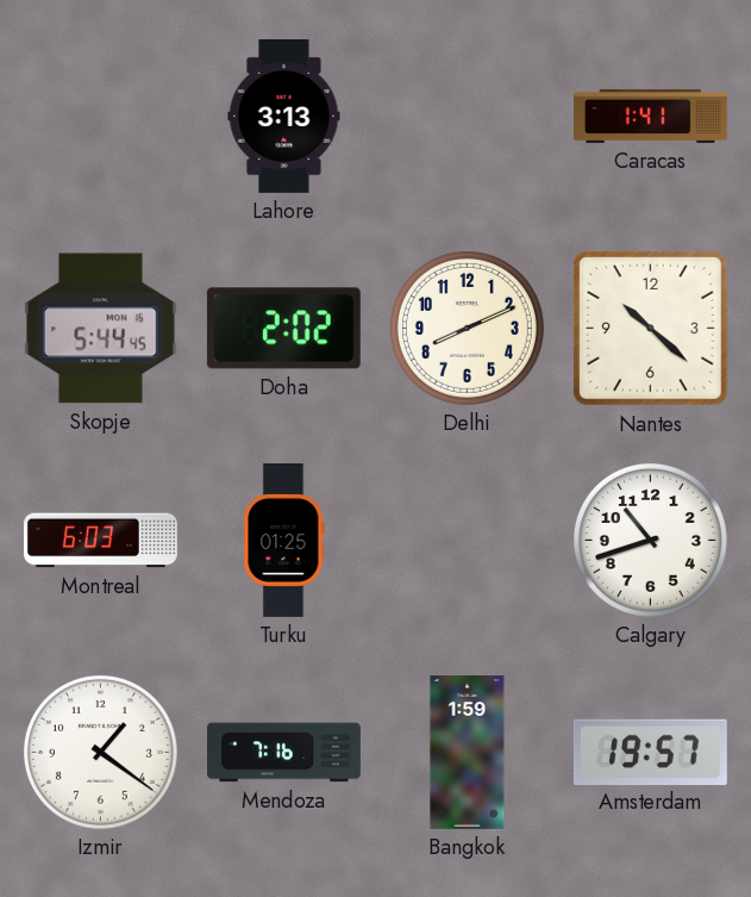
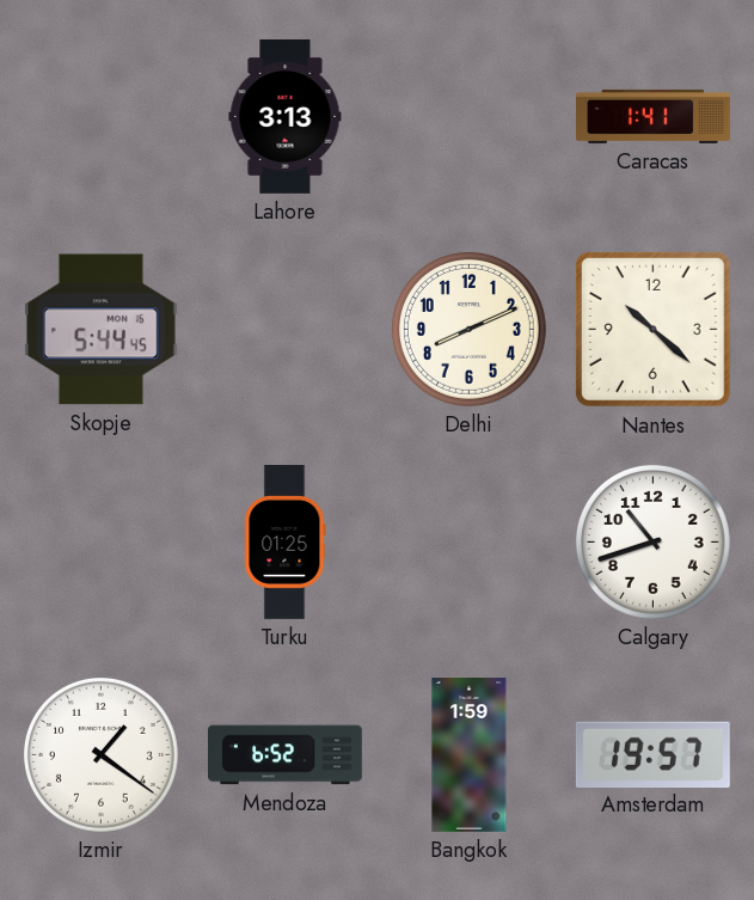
Doha: 2:02 -> none (283, 329)
Montreal: 6:03 -> none (100, 541)
Mendoza: 7:16 -> 6:52 (286, 755)
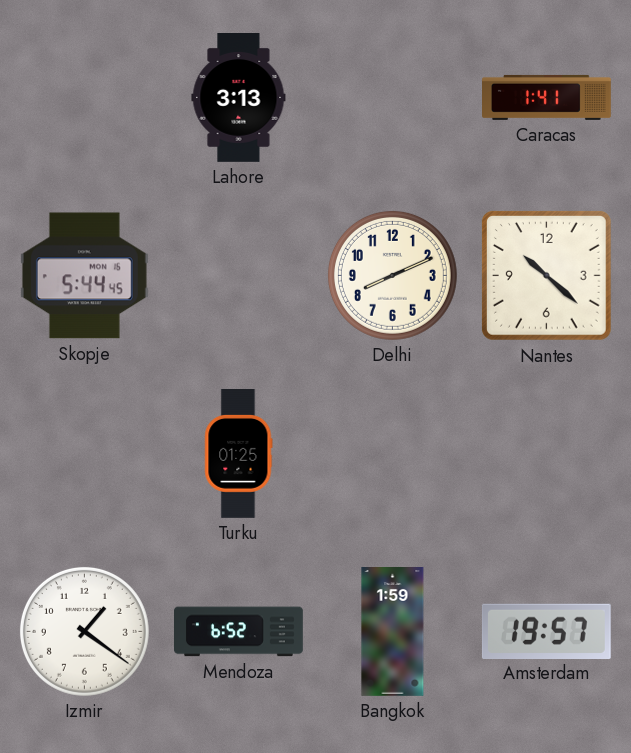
Calgary: 10:42 -> none (652, 541)
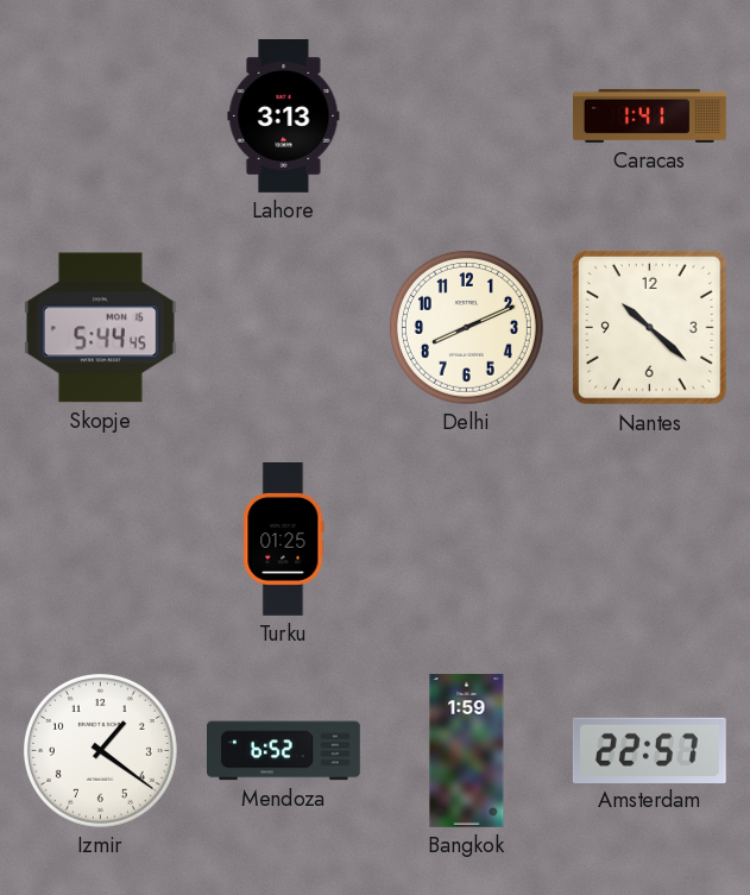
Amsterdam: 19:57 -> 22:57 (649, 750)
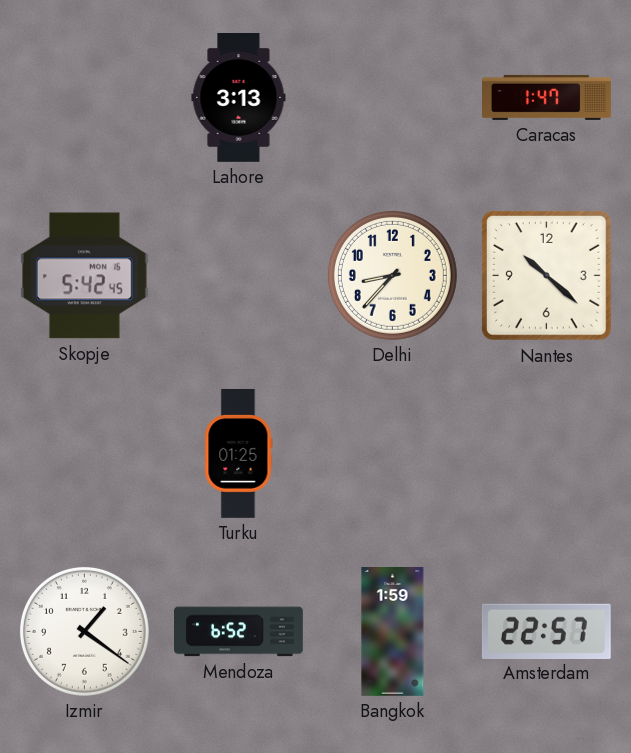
Caracas: 1:41 -> 1:47 (547, 97)
Skopje: 5:44 -> 5:42 (84, 276)
Delhi: 8:11 -> 8:37 (392, 275)
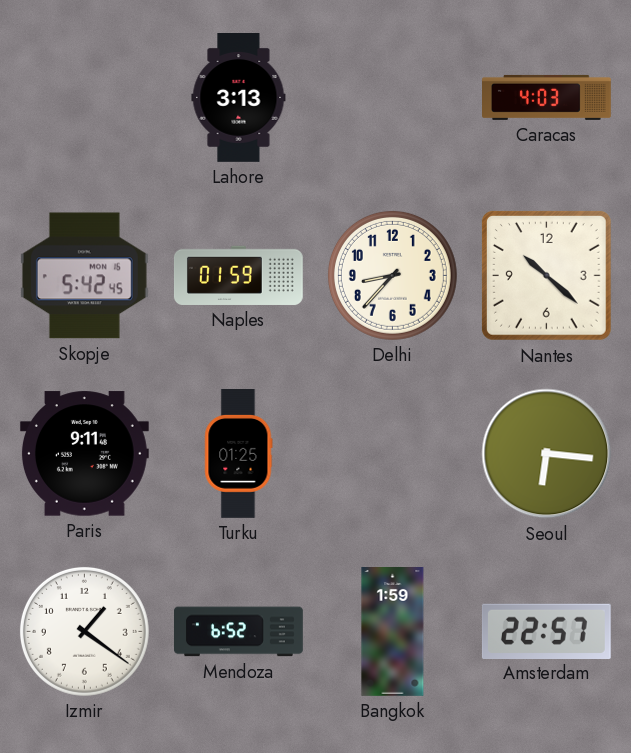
Caracas: 1:47 -> 4:03 (547, 97)
Naples: none -> 01:59 (238, 275)
Paris: none -> 9:11 (84, 454)
Seoul: none -> 6:16 (547, 454)
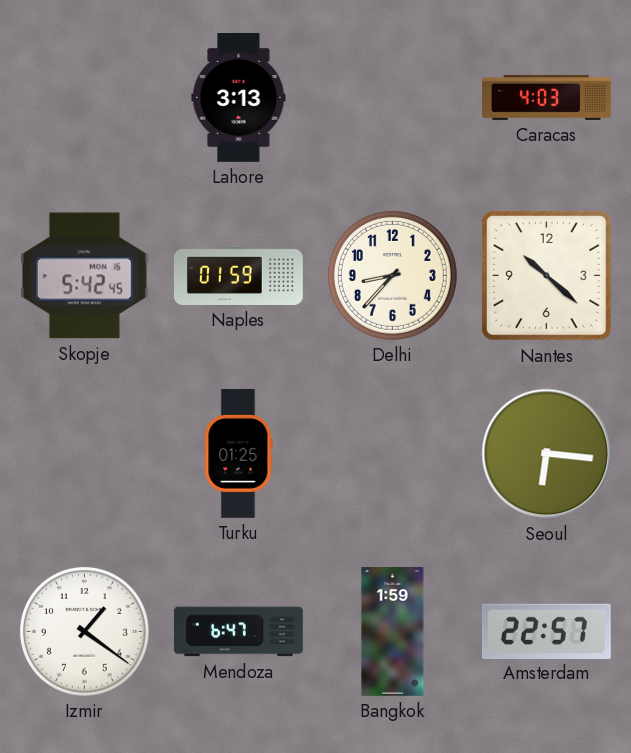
Paris: 9:11 -> none (84, 454)
Mendoza: 6:52 -> 6:47 (239, 632)
